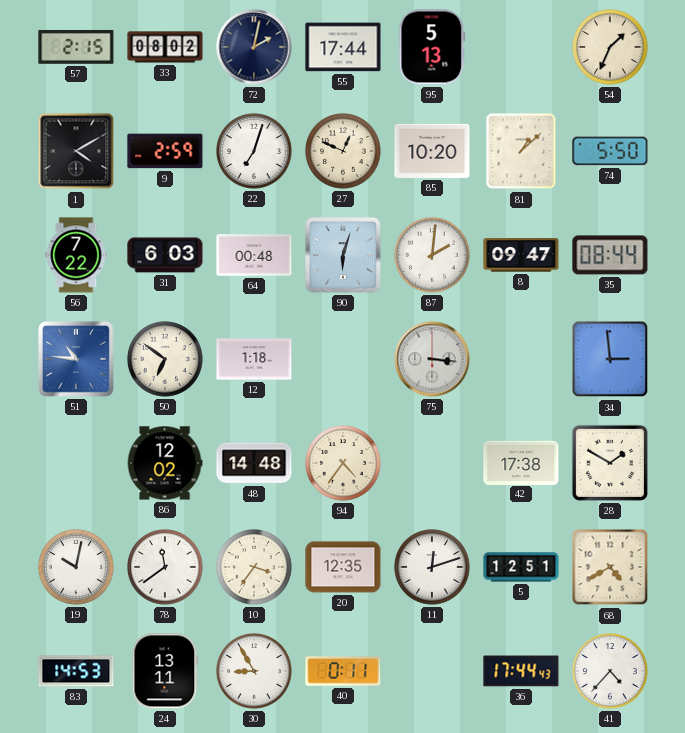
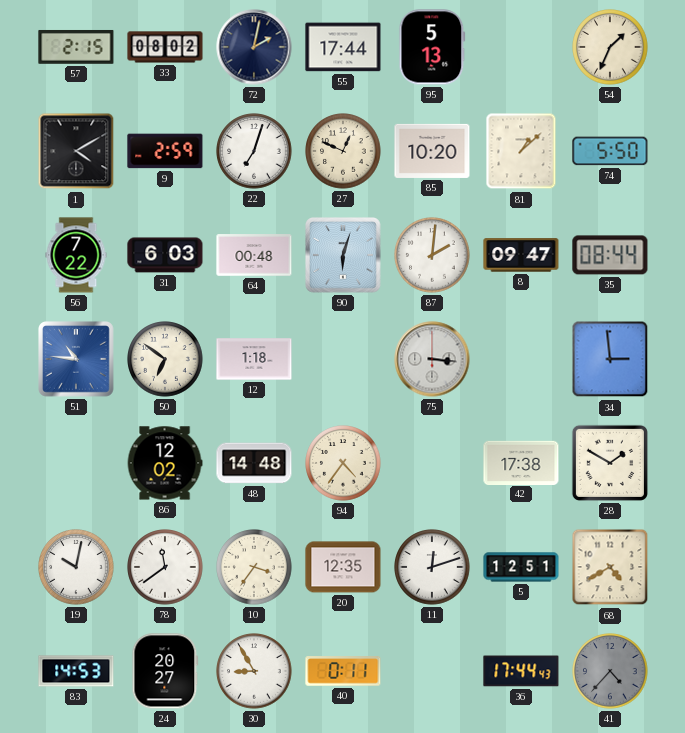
24: 13:11 -> 20:27 (165, 671)
41 dial: white -> grey (610, 671)
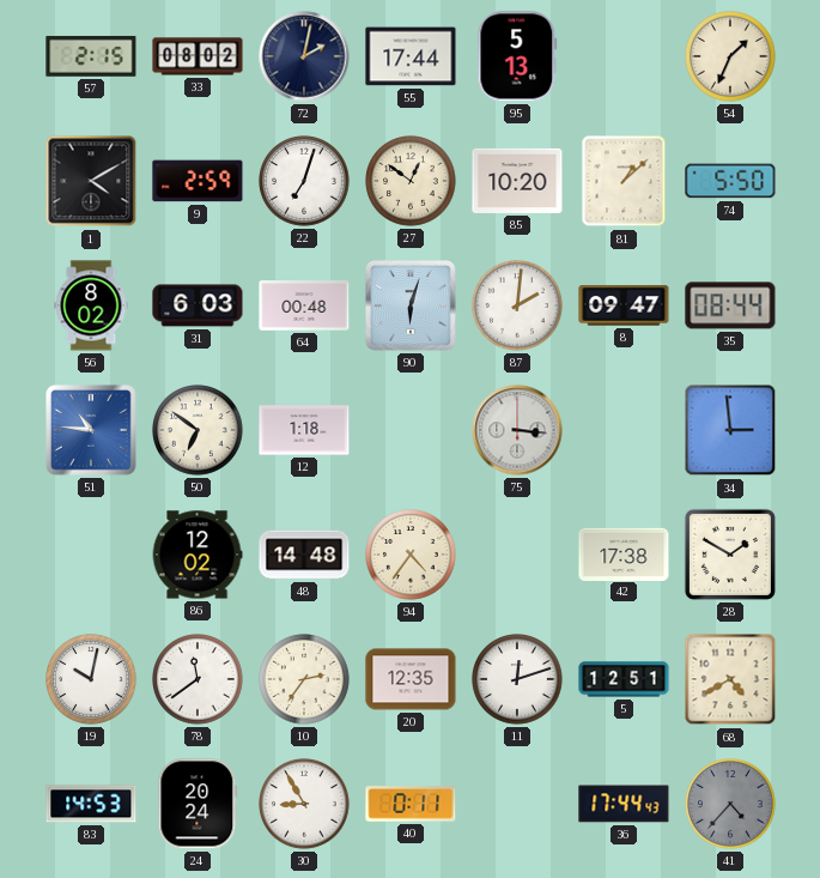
27: 12:49 -> 12:51 (411, 181)
56: 7:22 -> 8:02 (91, 305)
10: 3:36 -> 2:36 (304, 679)
24: 20:27 -> 20:24 (198, 804)
